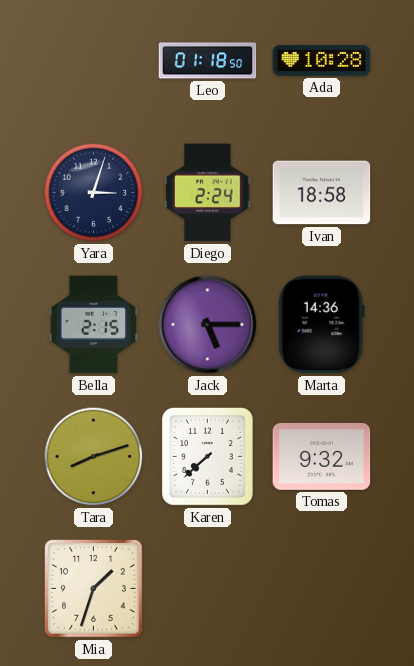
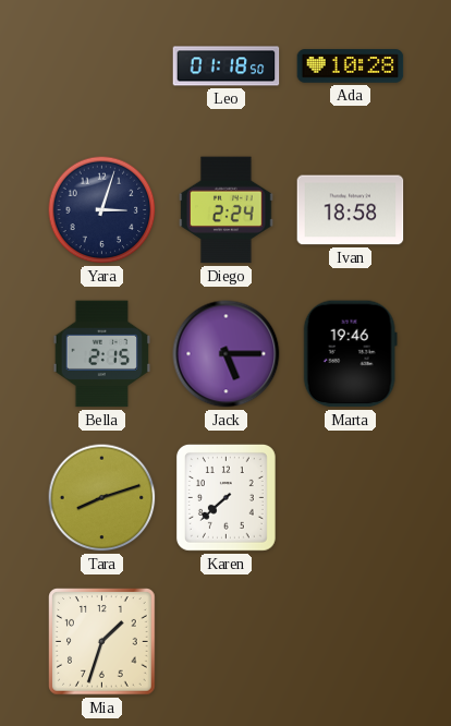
Marta: 14:36 -> 19:46 (350, 354)
Tomas: 9:32 -> none (322, 456)
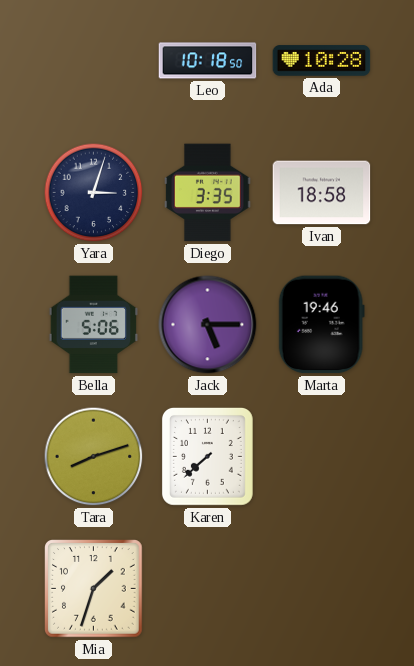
Leo: 01:18 -> 10:18 (208, 61)
Diego: 2:24 -> 3:35 (208, 193)
Bella: 2:15 -> 5:06 (94, 325)
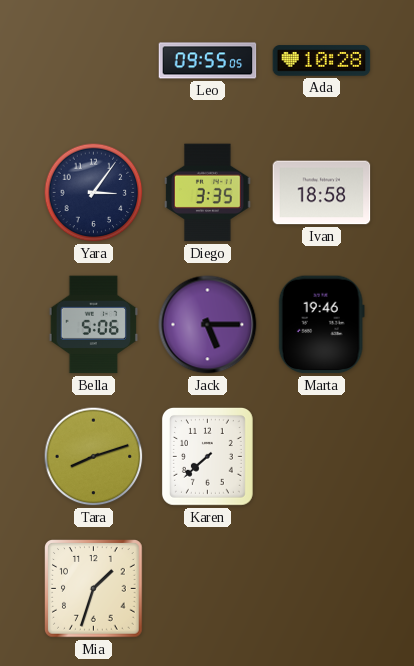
Leo: 10:18 -> 09:55 (208, 61)
Yara: 3:03 -> 3:06 (94, 193)
